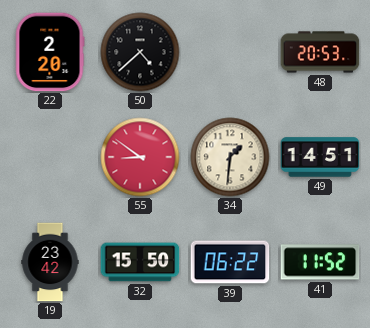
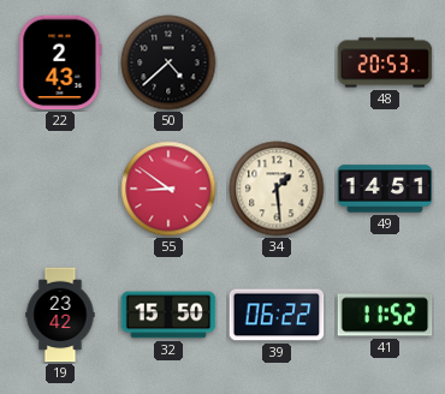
22: 2:20 -> 2:43 (60, 62)
34: 1:31 -> 1:29 (277, 189)
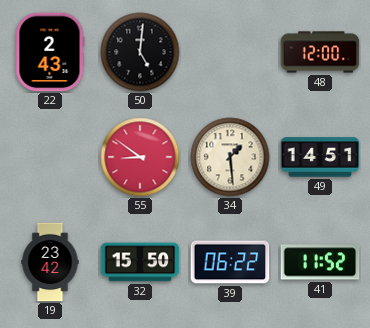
50: 4:38 -> 5:01 (140, 52)
48: 20:53 -> 12:00 (320, 52)
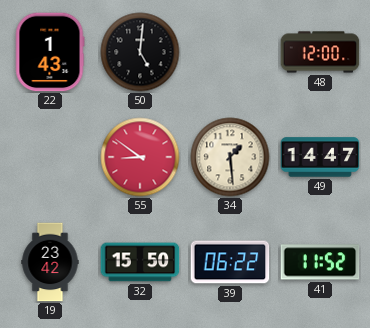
22: 2:43 -> 1:43 (50, 52)
49: 14:51 -> 14:47 (320, 157)
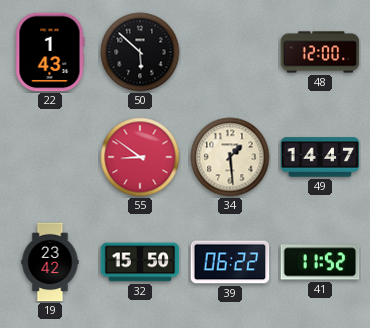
50: 5:01 -> 5:52 (140, 52)
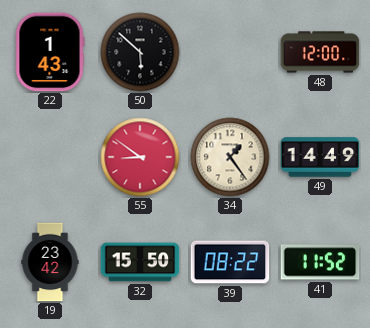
34: 1:29 -> 1:24 (230, 157)
49: 14:47 -> 14:49 (320, 157)
39: 06:22 -> 08:22 (230, 262)
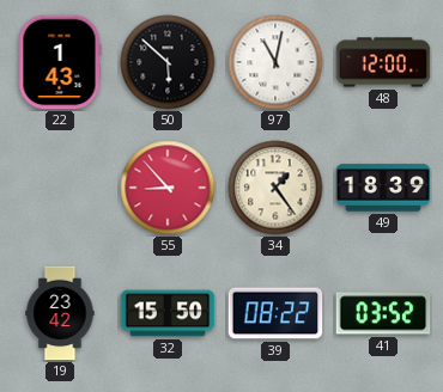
97: none -> 11:02 (275, 62)
55: 8:51 -> 8:53 (168, 188)
49: 14:49 -> 18:39 (383, 188)
41: 11:52 -> 03:52 (383, 313)
